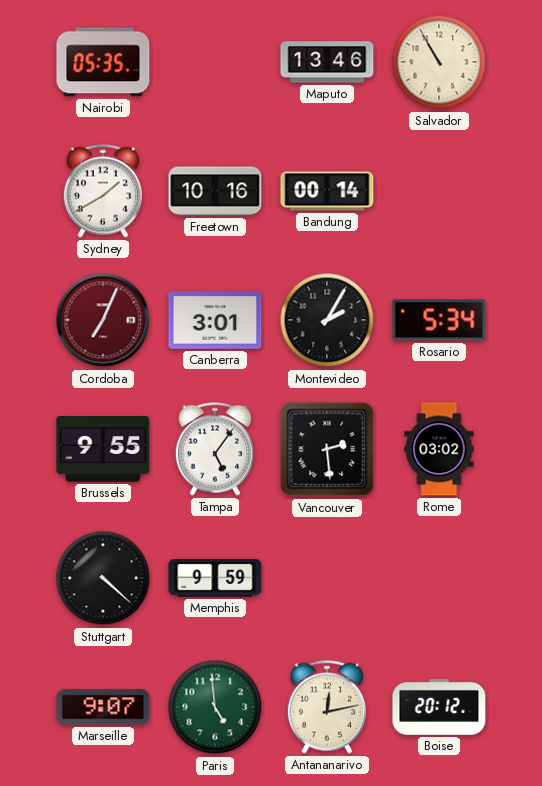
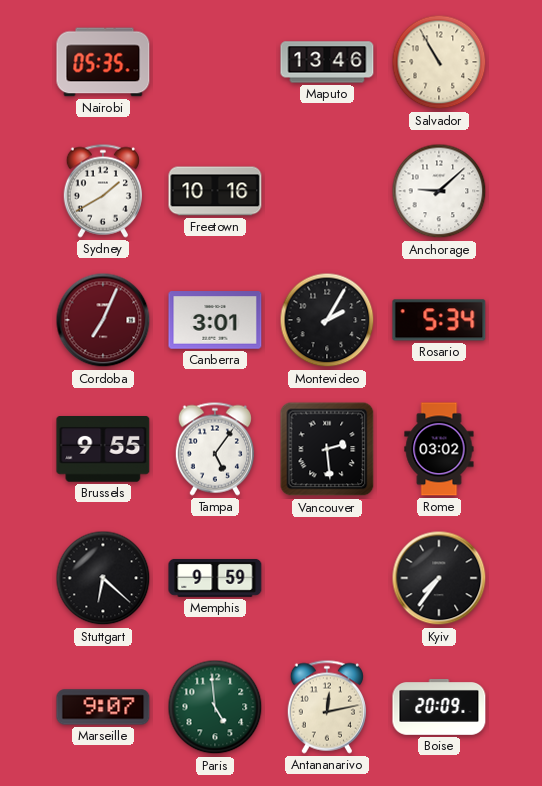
Bandung: 00:14 -> none (327, 191)
Anchorage: none -> 9:08 (439, 191)
Stuttgart: 4:22 -> 6:22 (103, 578)
Kyiv: none -> 7:36 (439, 578)
Boise: 20:12 -> 20:09 (439, 708)
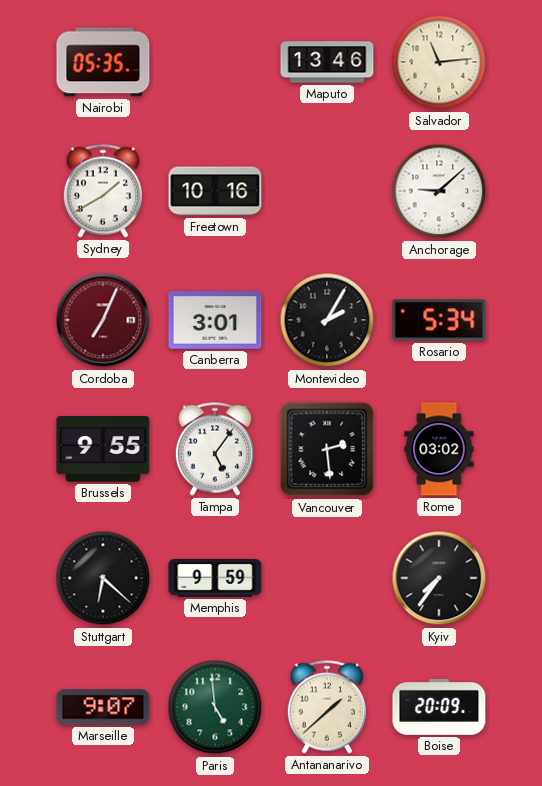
Salvador: 10:55 -> 11:14 (439, 62)
Antananarivo: 12:13 -> 1:38 (327, 707)
